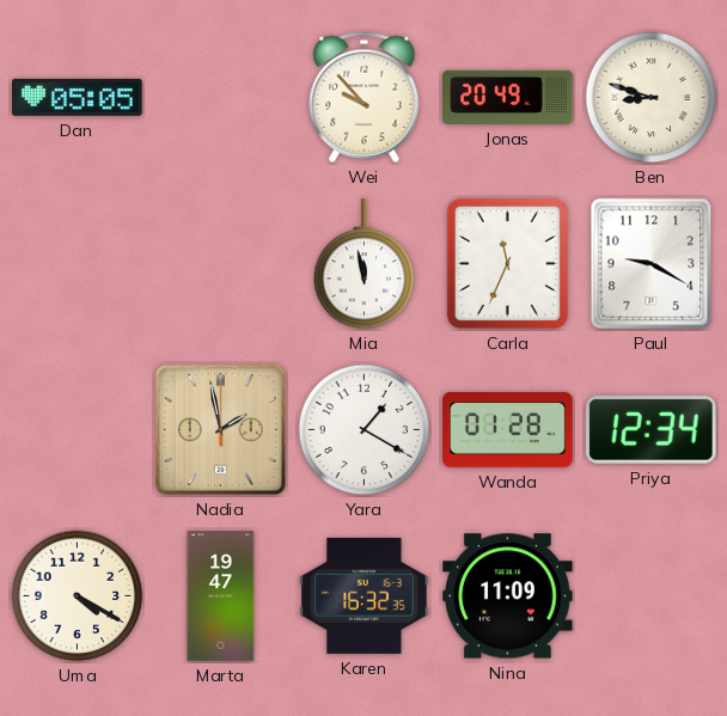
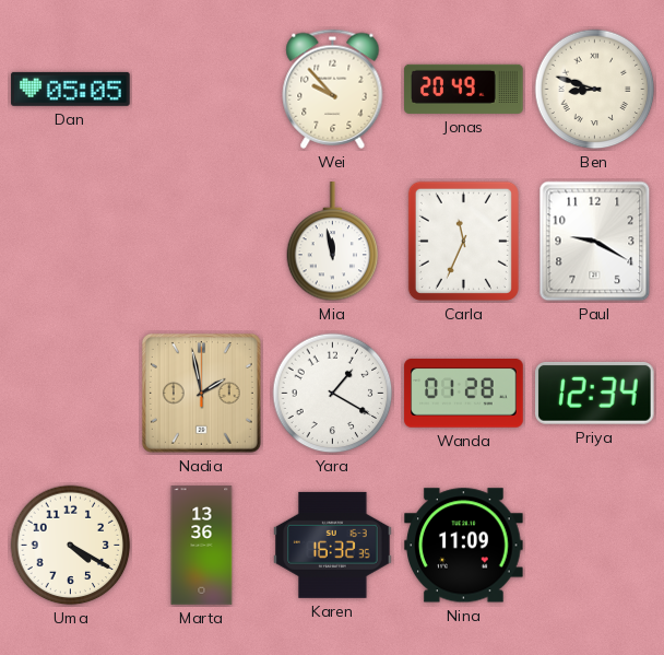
Marta: 19:47 -> 13:36 (202, 546)
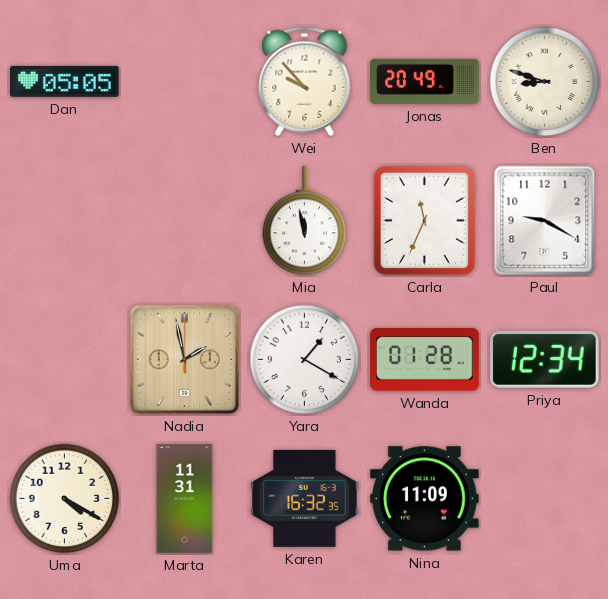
Marta: 13:36 -> 11:31 (185, 499)
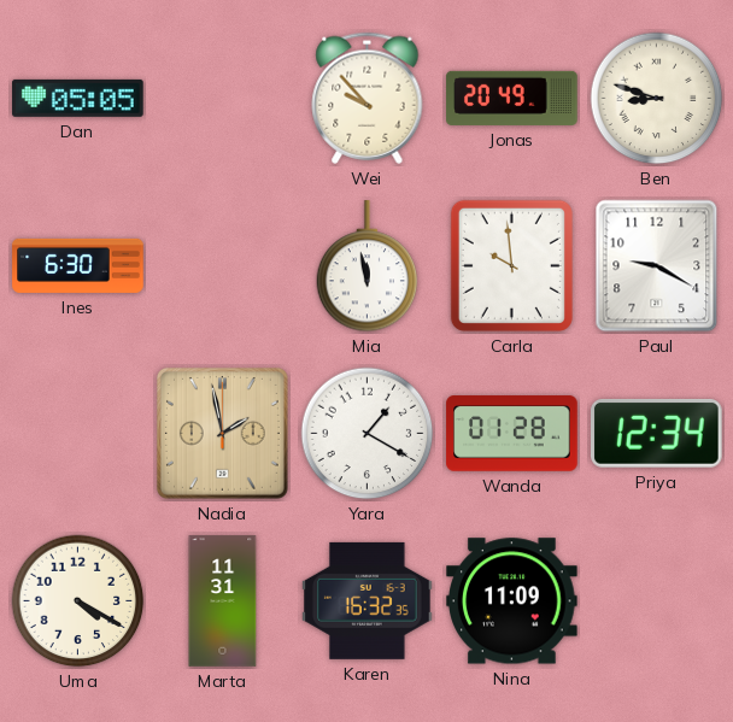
Ines: none -> 6:30 (78, 265)
Carla: 11:34 -> 9:59 (511, 265)
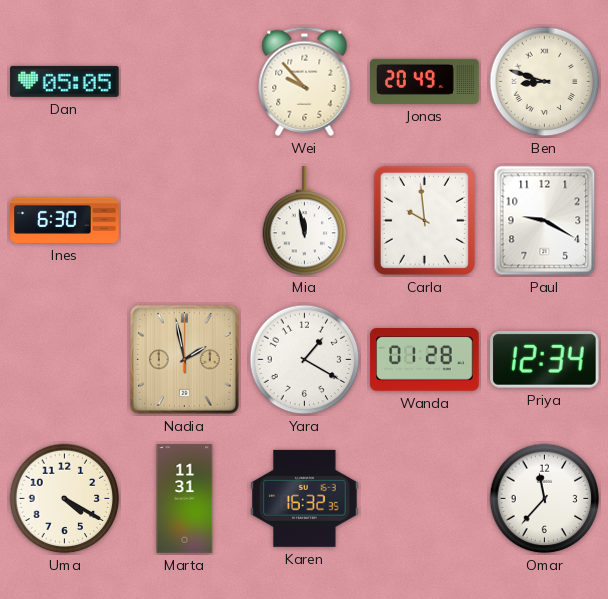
Nina: 11:09 -> none (512, 601)
Omar: none -> 11:37 (545, 499)
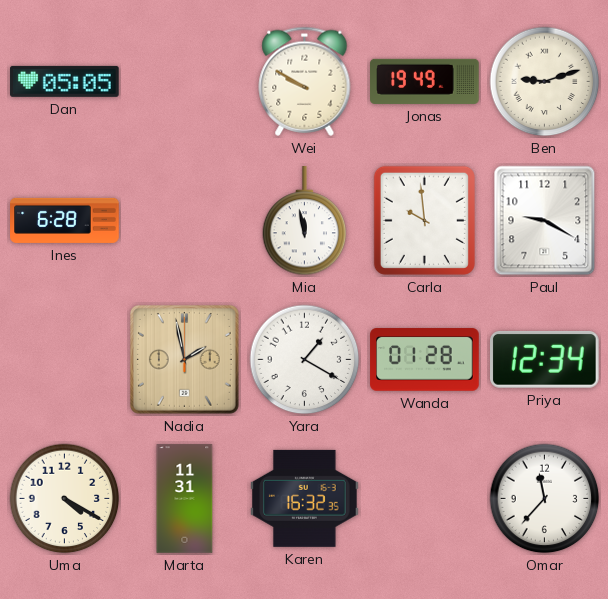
Wei: 9:53 -> 9:50 (305, 81)
Jonas: 20:49 -> 19:49 (425, 81)
Ben: 8:48 -> 9:12 (545, 82)
Ines: 6:30 -> 6:28 (65, 220)
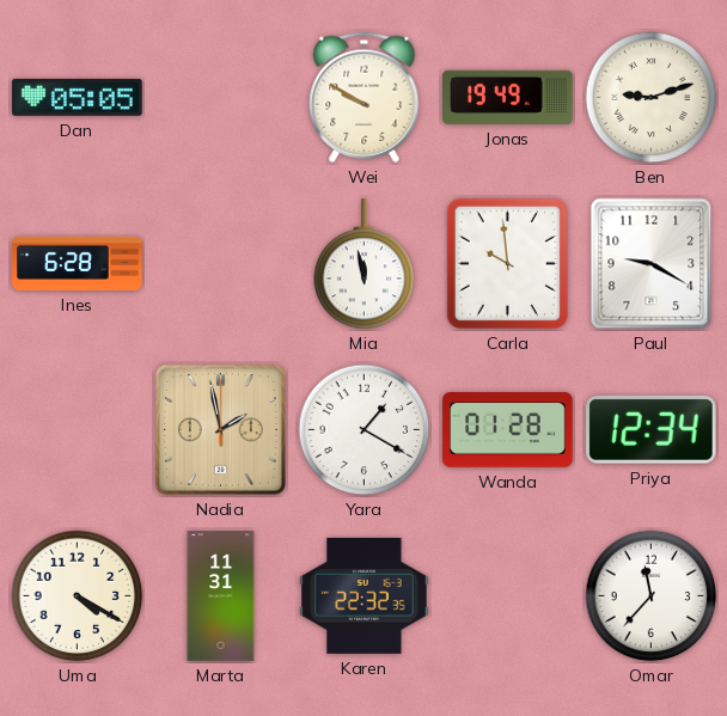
Karen: 16:32 -> 22:32 (365, 595)
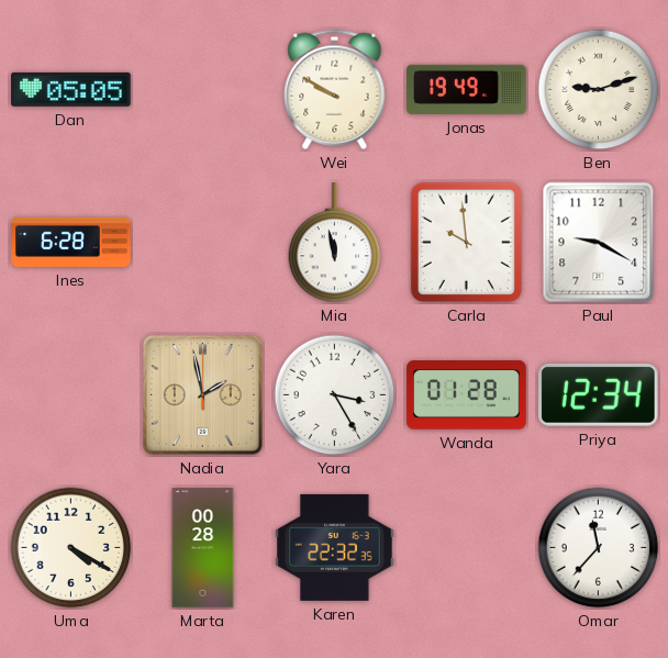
Yara: 1:20 -> 3:25 (335, 395)
Marta: 11:31 -> 00:28 (203, 548)
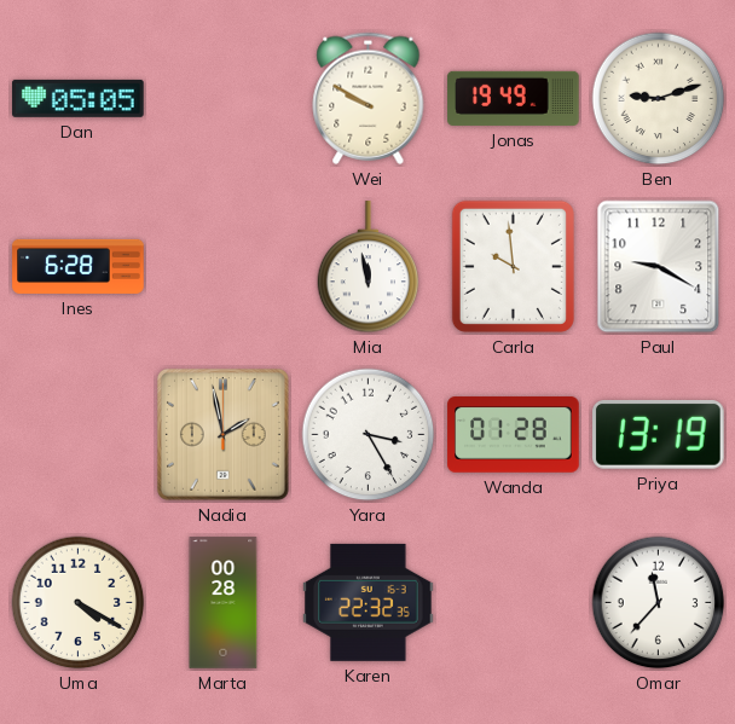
Priya: 12:34 -> 13:19 (659, 434)
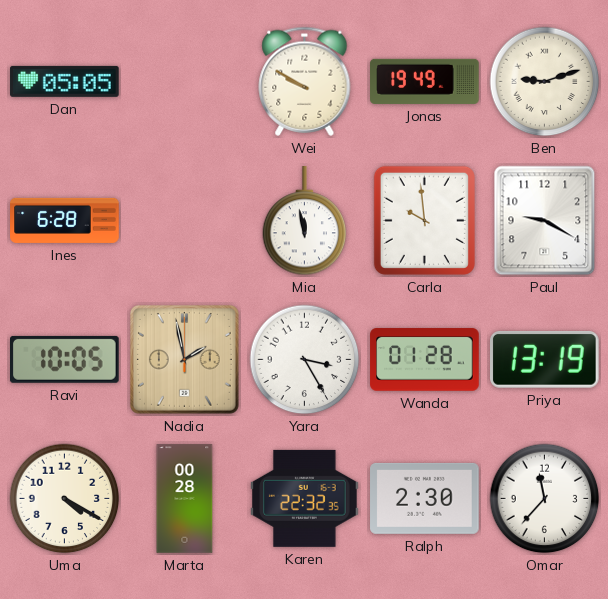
Ravi: none -> 10:05 (65, 359)
Ralph: none -> 2:30 (425, 498)
